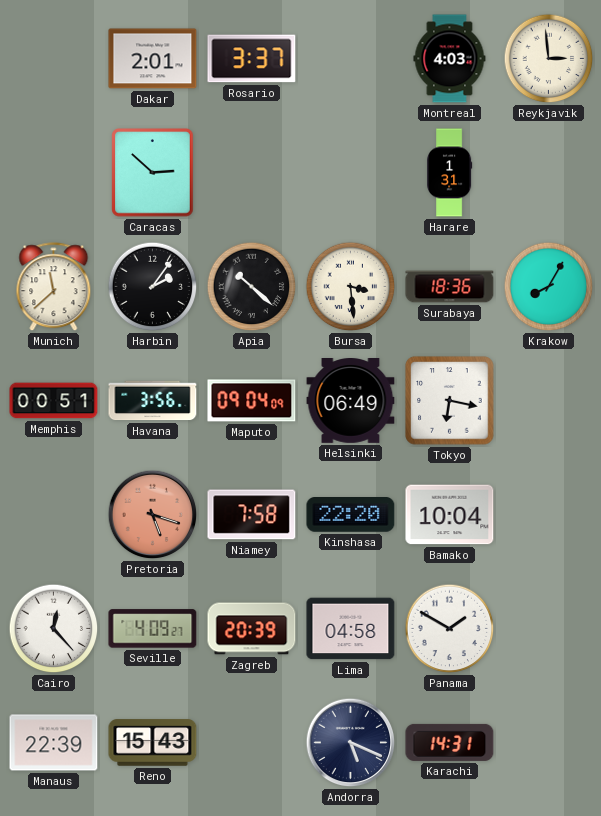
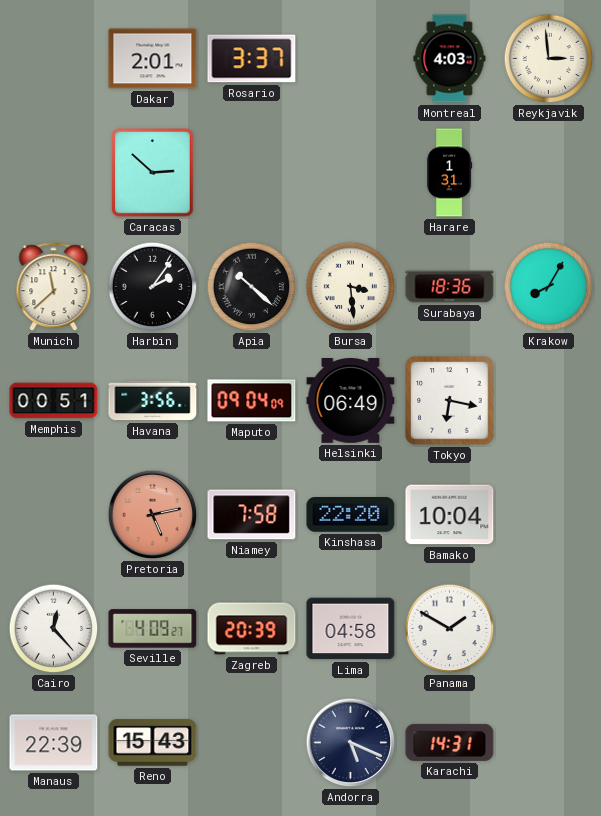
Pretoria: 5:18 -> 5:13 (153, 515)
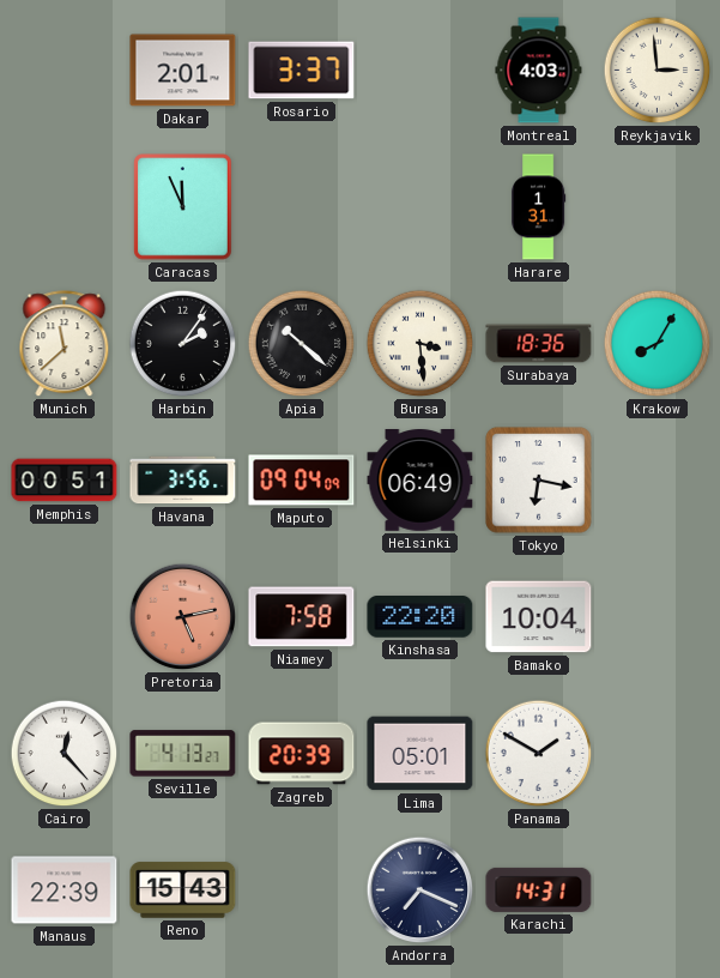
Caracas: 2:52 -> 11:56 (183, 207)
Seville: 4:09 -> 4:13 (183, 754)
Lima: 04:58 -> 05:01 (420, 754)
Andorra: 5:19 -> 7:19 (420, 891)
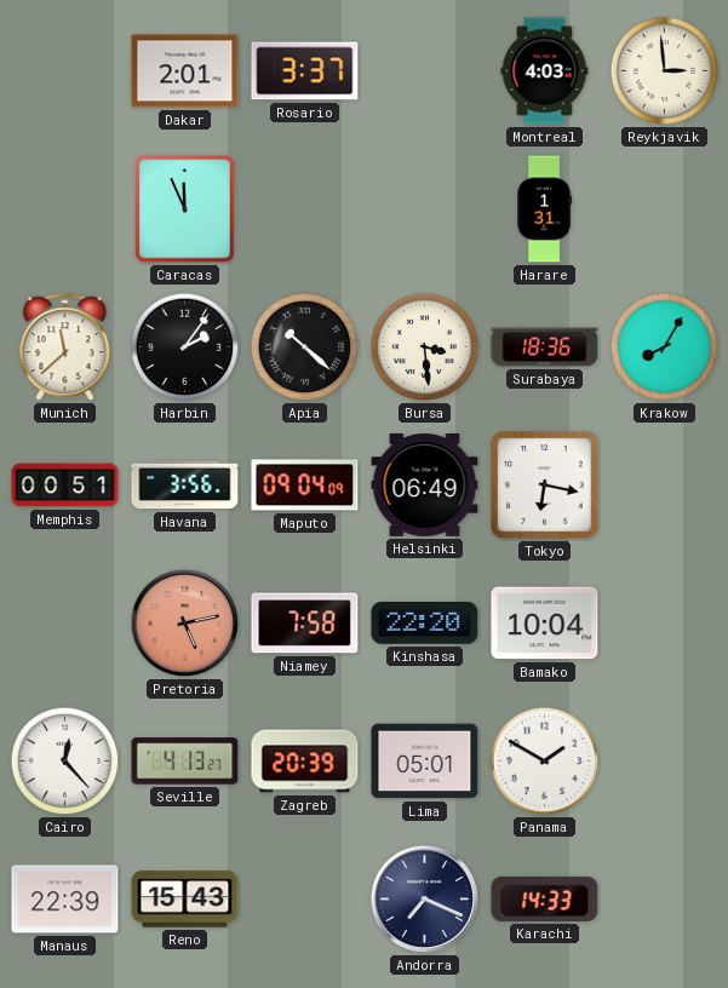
Karachi: 14:31 -> 14:33 (545, 898)
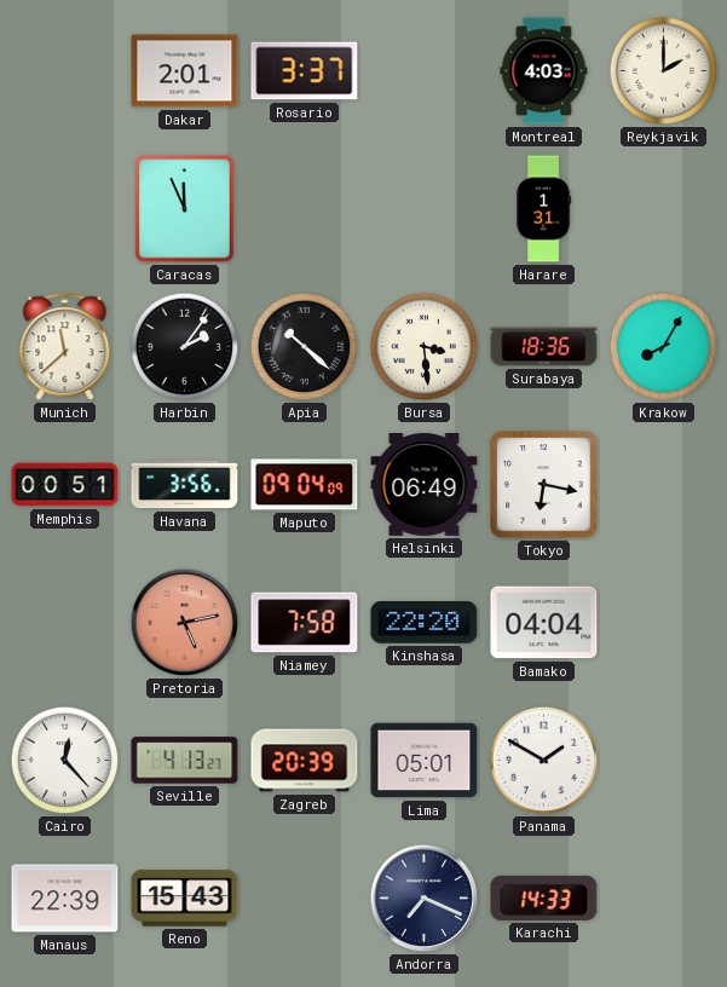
Reykjavik: 2:59 -> 2:00 (664, 71)
Bamako: 10:04 -> 04:04 (544, 623)
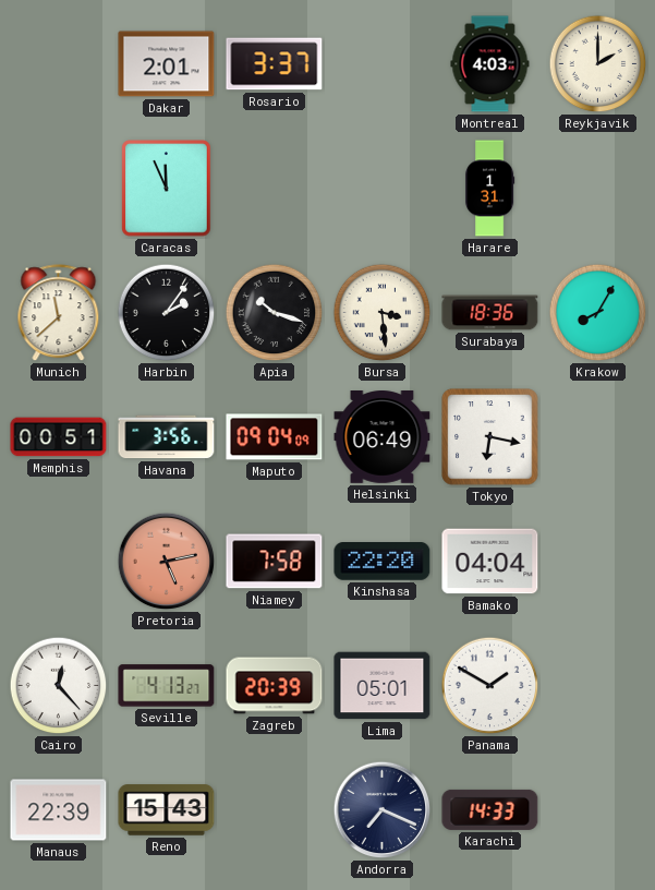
Apia: 10:22 -> 10:18 (275, 313)
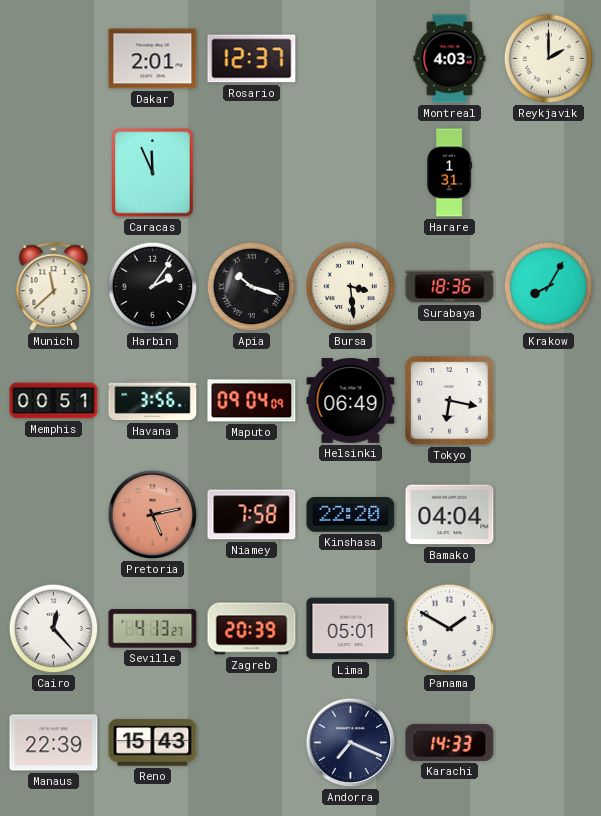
Rosario: 3:37 -> 12:37 (252, 59)
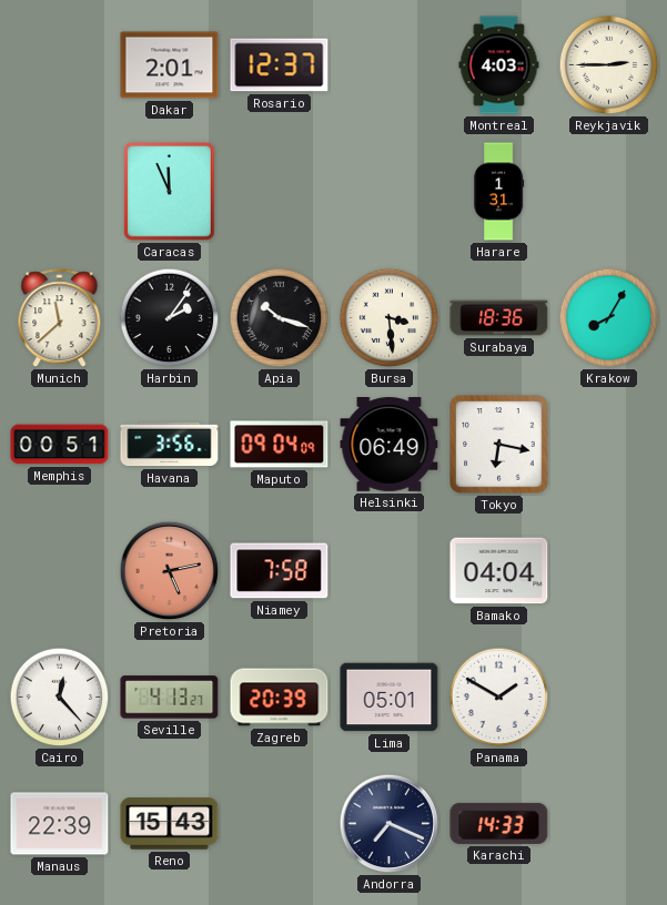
Reykjavik: 2:00 -> 2:45 (609, 65)
Kinshasa: 22:20 -> none (351, 515)
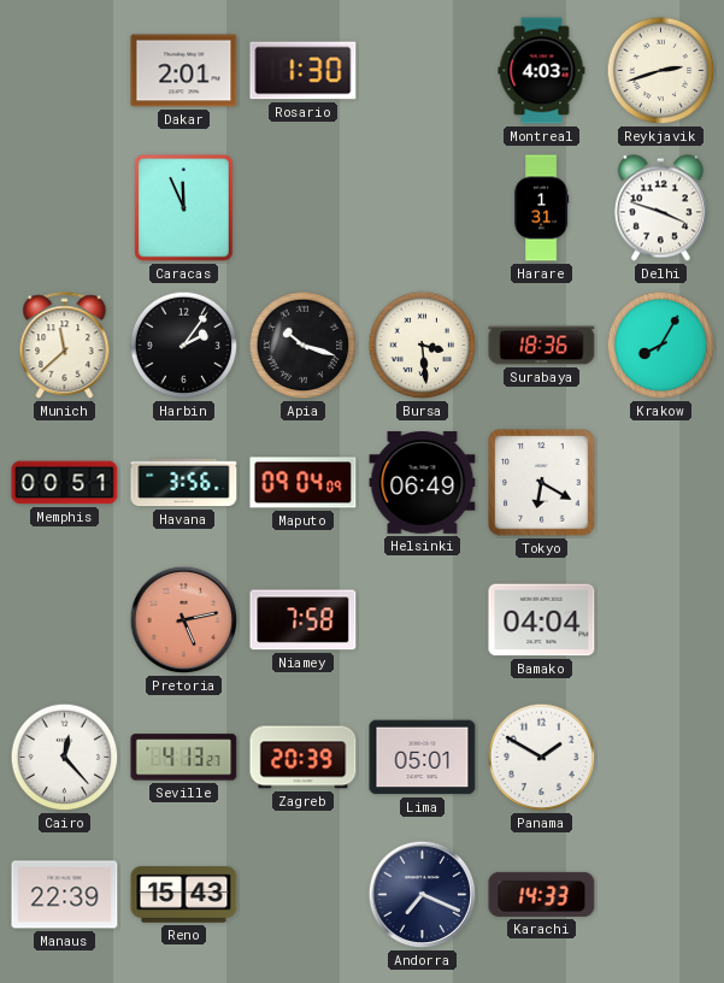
Rosario: 12:37 -> 1:30 (304, 71)
Reykjavik: 2:45 -> 2:42 (661, 71)
Delhi: none -> 3:48 (660, 208)
Tokyo: 6:17 -> 6:20 (542, 483)
